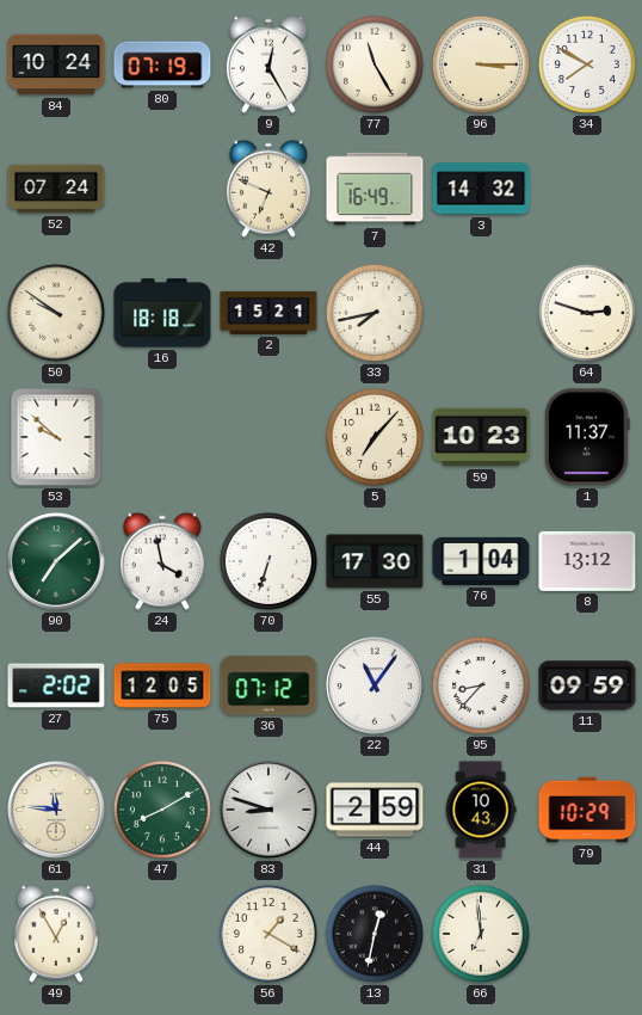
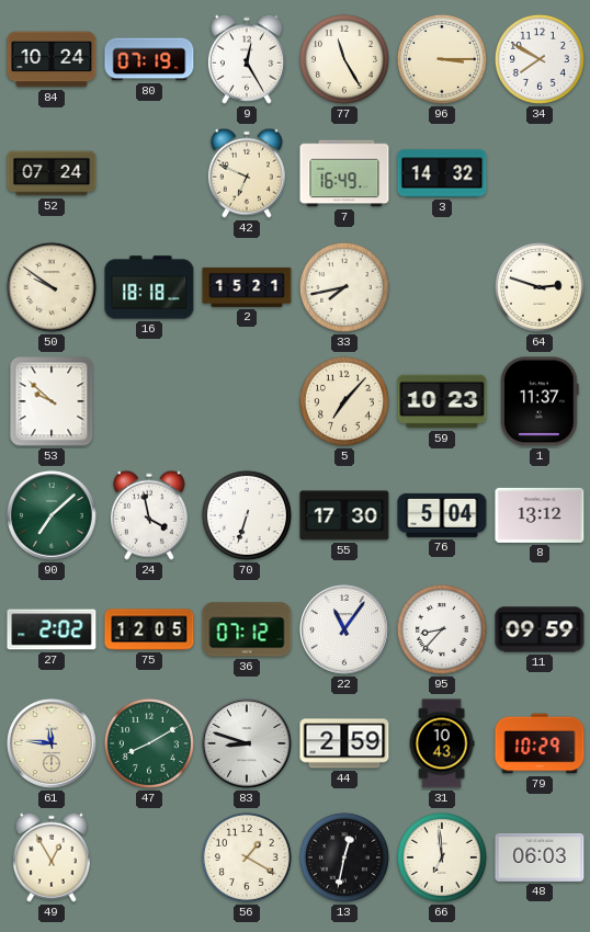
76: 1:04 -> 5:04 (442, 515)
48: none -> 06:03 (540, 857)
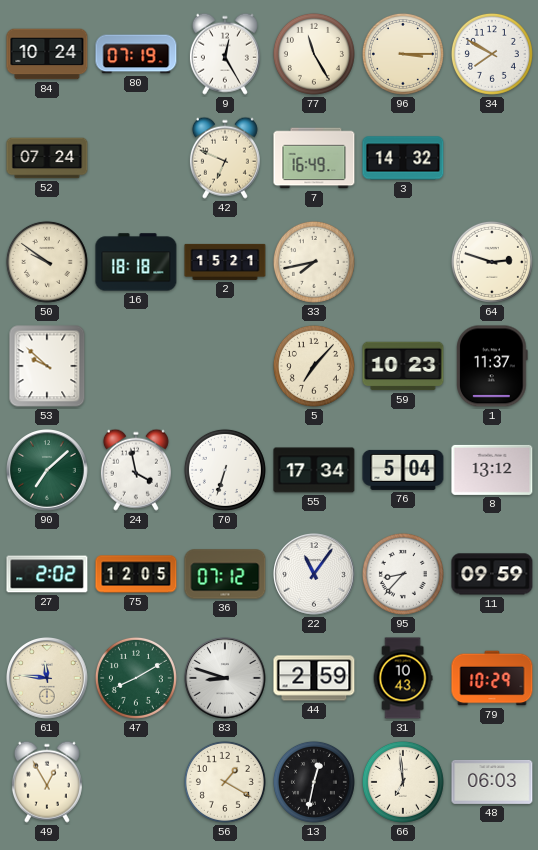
55: 17:30 -> 17:34 (314, 470)
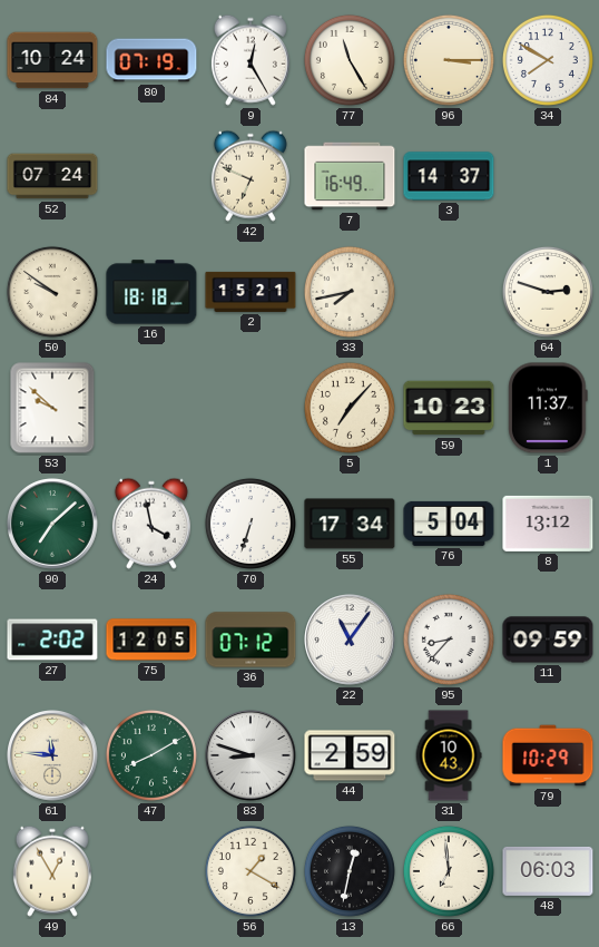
3: 14:32 -> 14:37 (449, 176)
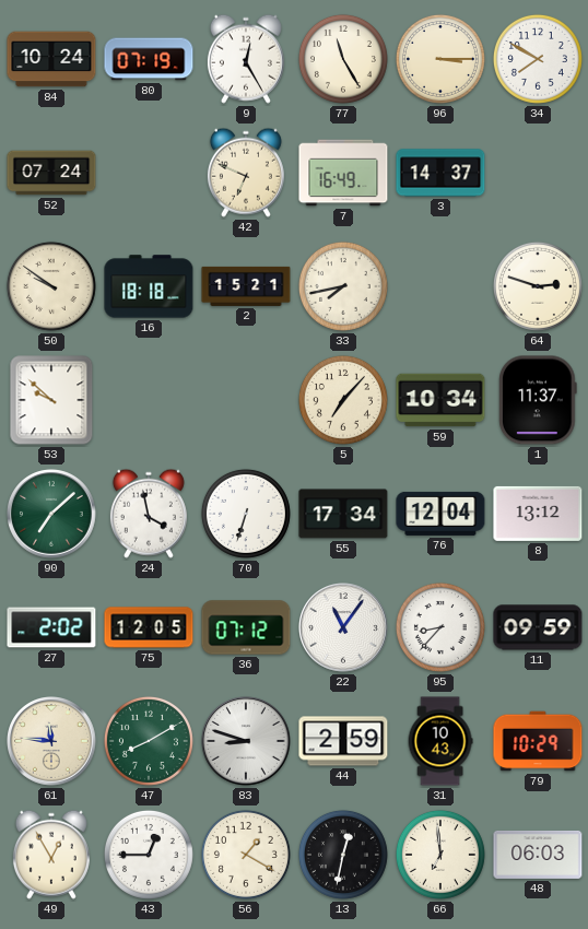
59: 10:23 -> 10:34 (440, 400)
76: 5:04 -> 12:04 (440, 514)
43: none -> 12:45 (149, 855)
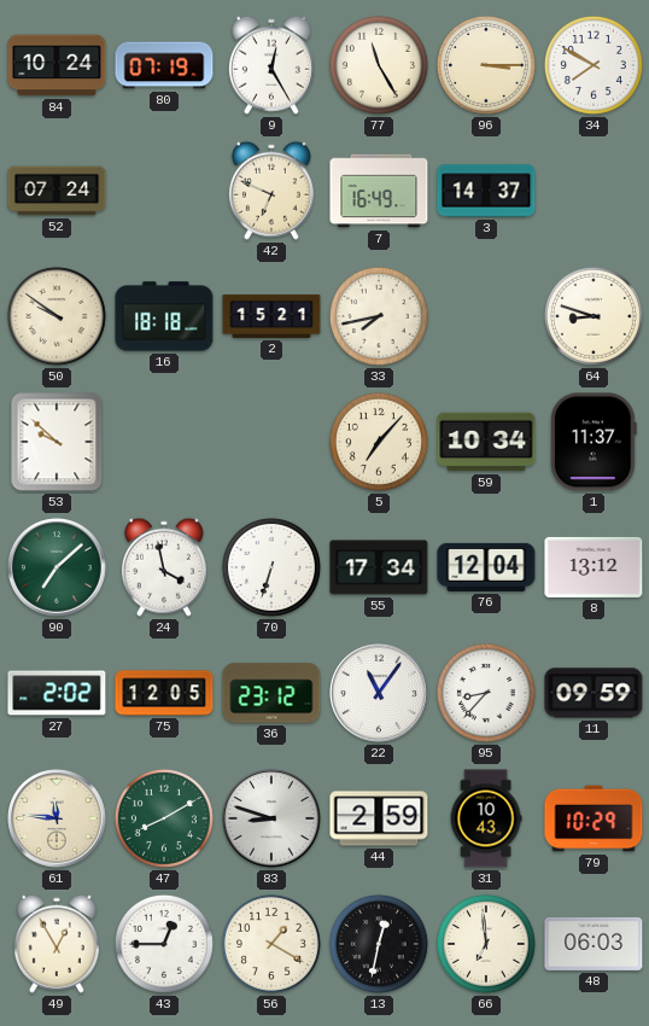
64: 2:48 -> 8:48 (594, 316)
36: 07:12 -> 23:12 (271, 693)
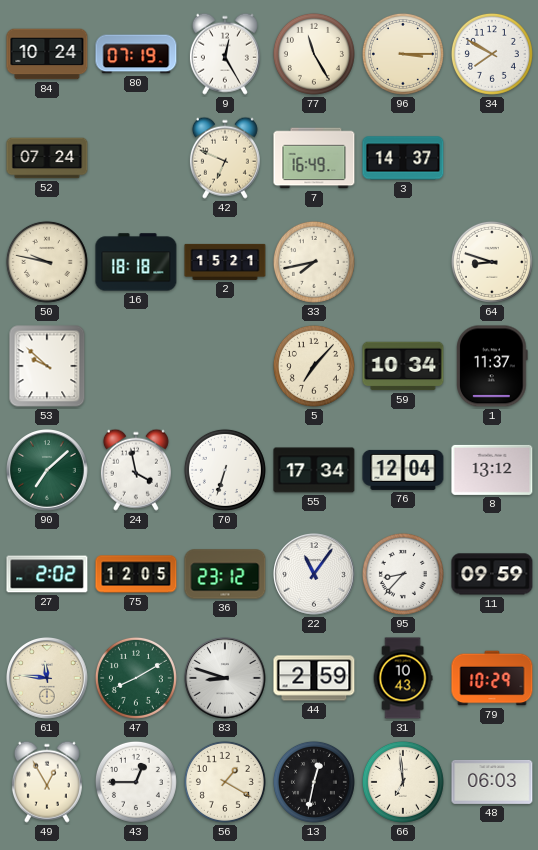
50: 9:51 -> 9:47 (47, 262)
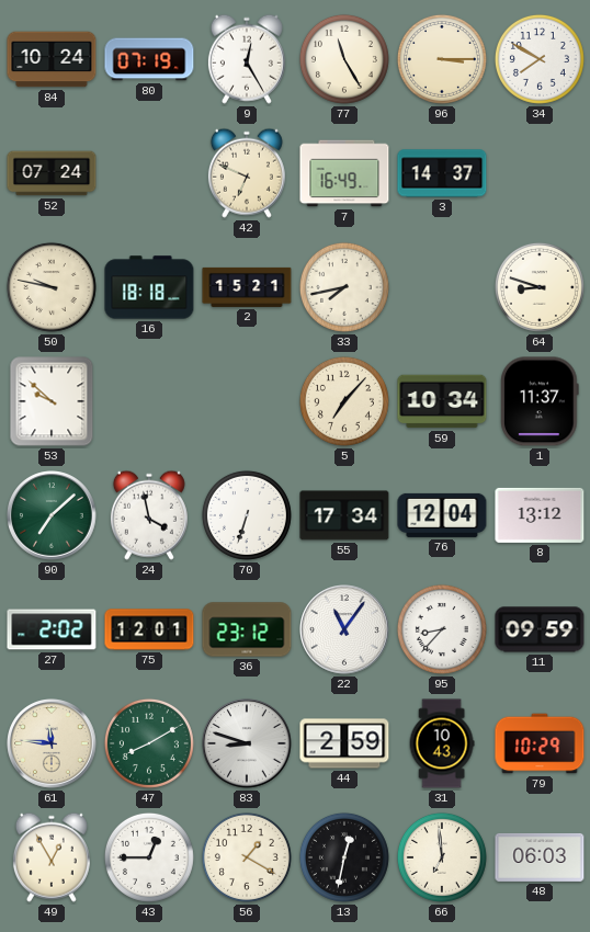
75: 12:05 -> 12:01 (149, 629)
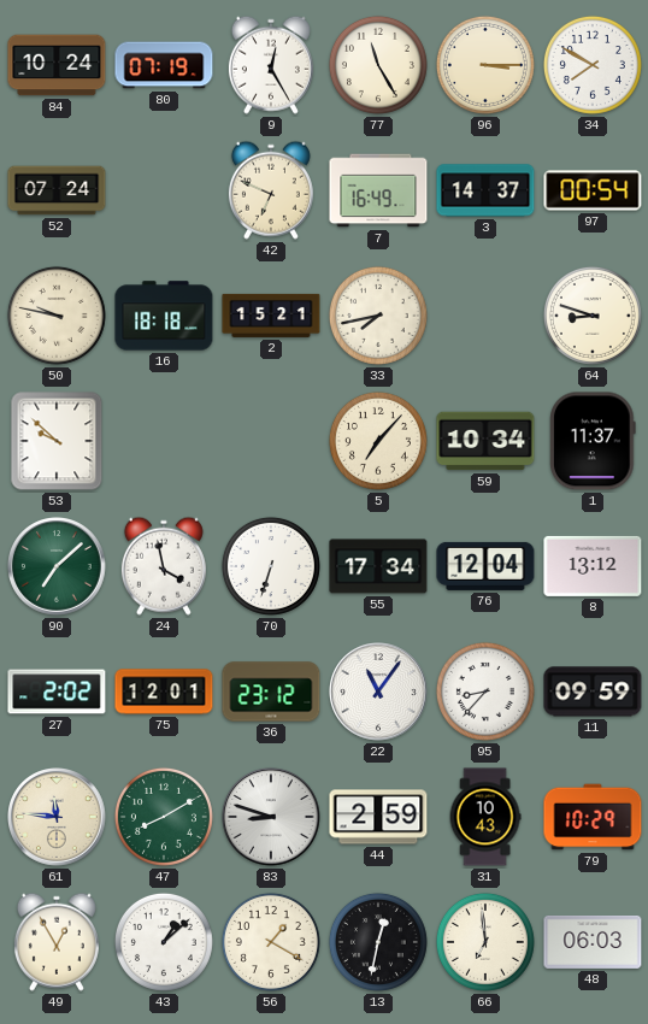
97: none -> 00:54 (593, 190)
43: 12:45 -> 1:08 (164, 942)
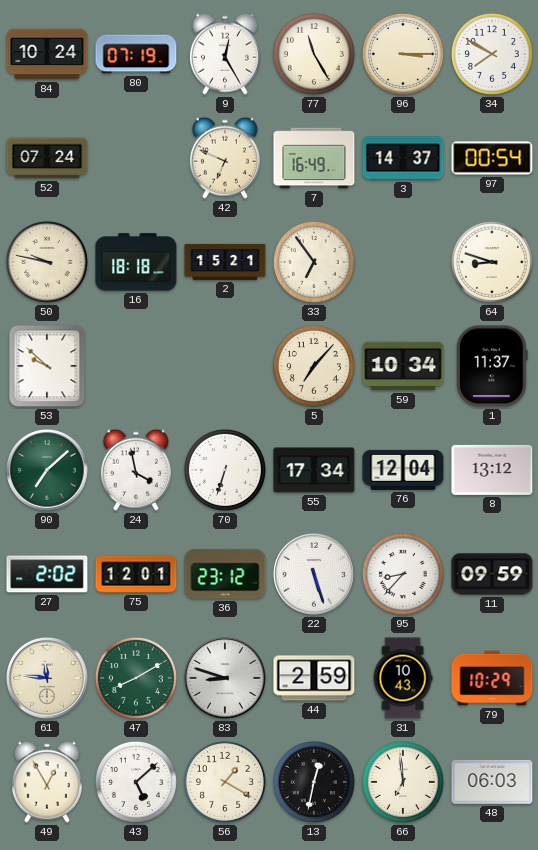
33: 7:43 -> 6:54 (314, 262)
22: 11:06 -> 5:27 (315, 575)
43: 1:08 -> 5:08 (136, 782)
